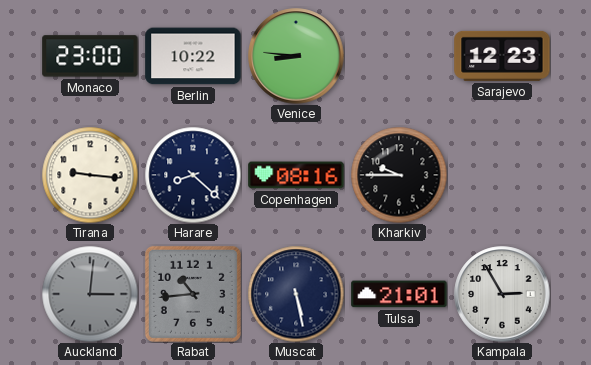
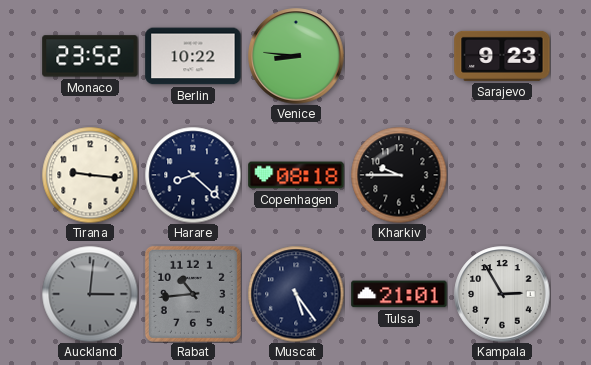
Monaco: 23:00 -> 23:52 (90, 56)
Sarajevo: 12:23 -> 9:23 (502, 56)
Copenhagen: 08:16 -> 08:18 (296, 175)
Muscat: 5:28 -> 5:24 (296, 294)
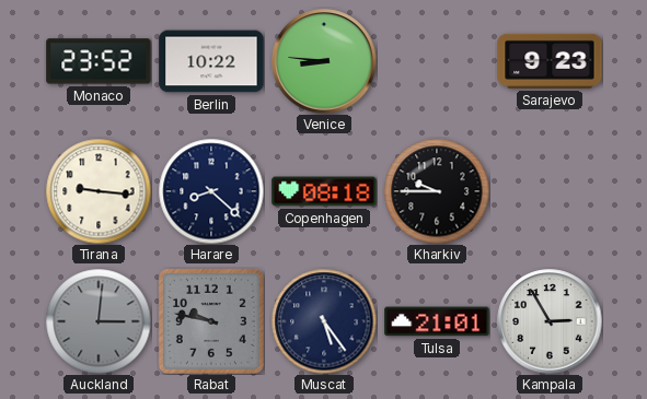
Rabat: 10:44 -> 9:47 (211, 321)
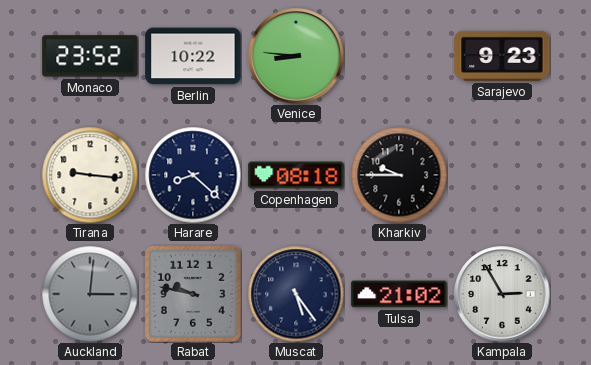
Tulsa: 21:01 -> 21:02 (399, 294)
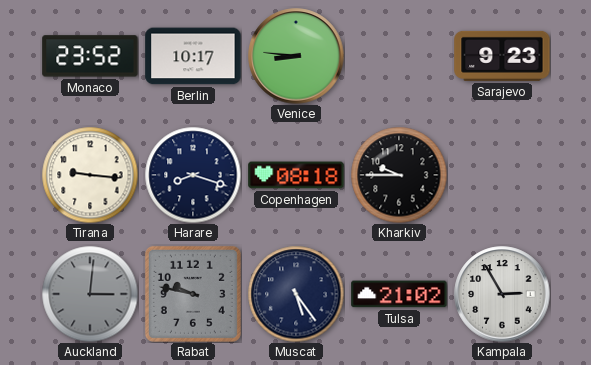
Berlin: 10:22 -> 10:17 (193, 56)
Harare: 8:22 -> 8:18 (193, 175)
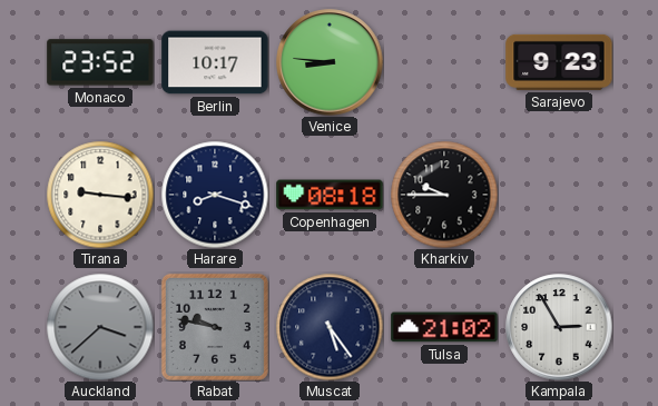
Auckland: 3:01 -> 3:38 (100, 327)
